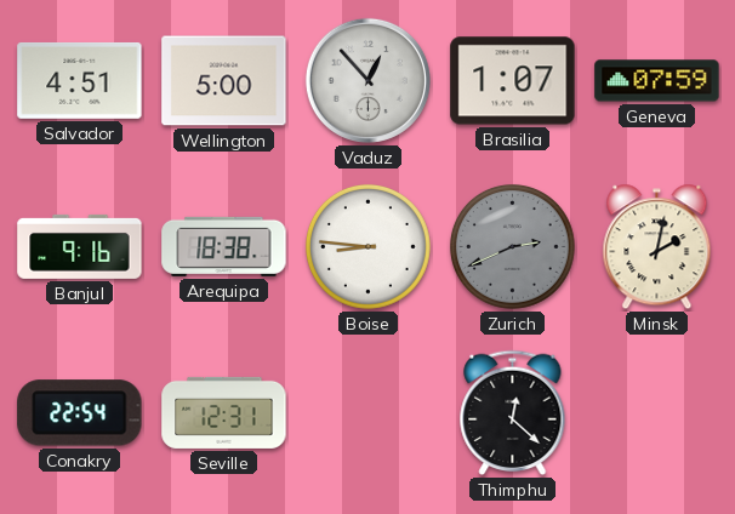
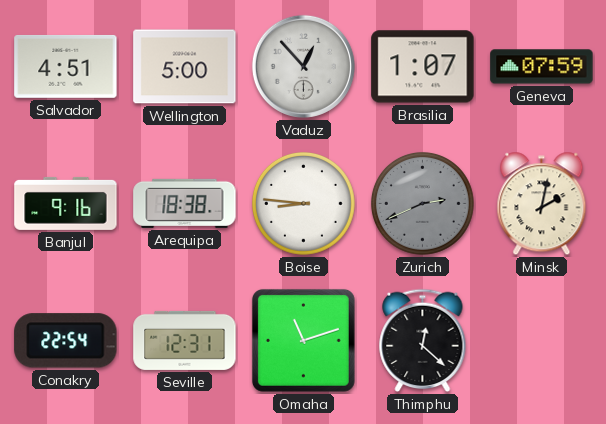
Omaha: none -> 11:12 (303, 340)
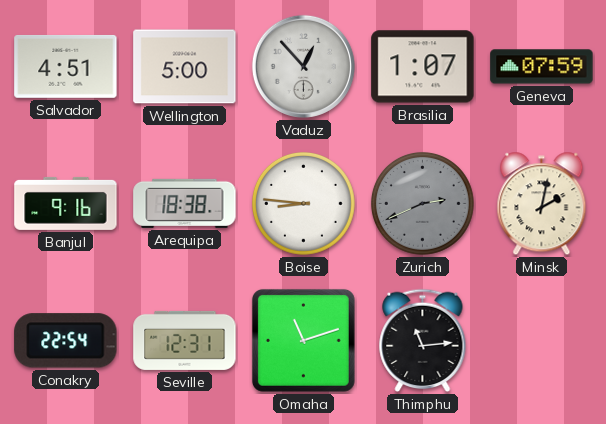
Thimphu: 12:22 -> 11:14 (423, 341)
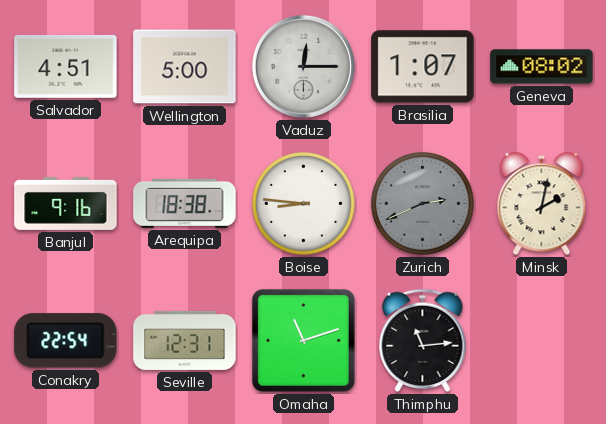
Vaduz: 12:53 -> 12:15 (303, 66)
Geneva: 07:59 -> 08:02 (542, 67)
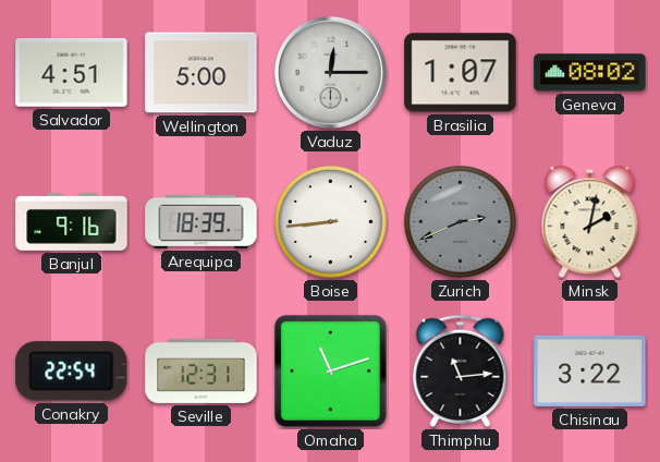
Arequipa: 18:38 -> 18:39 (201, 221)
Boise: 8:46 -> 8:44 (330, 221)
Chisinau: none -> 3:22 (590, 370)
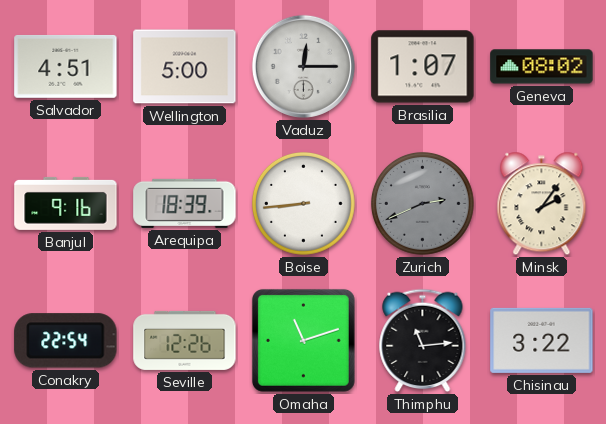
Minsk: 2:02 -> 2:06 (542, 204)
Seville: 12:31 -> 12:26 (185, 340)
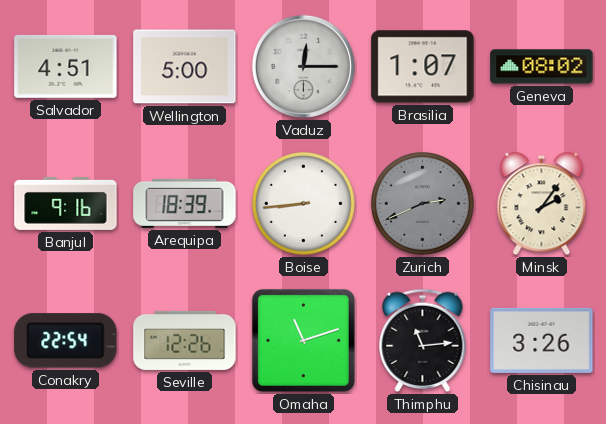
Chisinau: 3:22 -> 3:26 (542, 340)
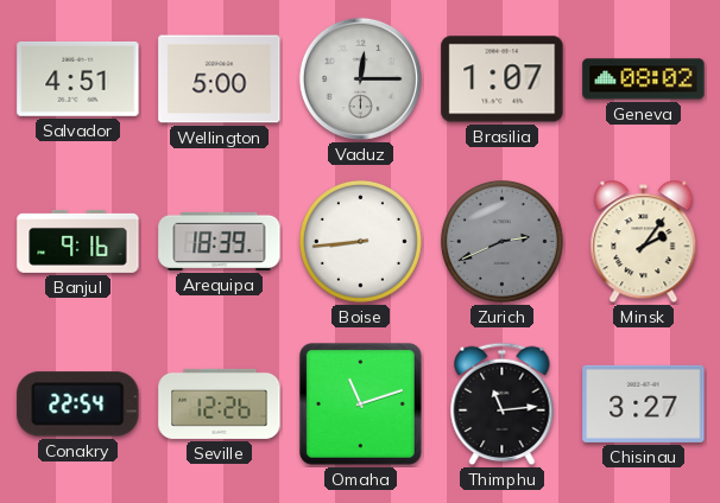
Chisinau: 3:26 -> 3:27 (644, 403)
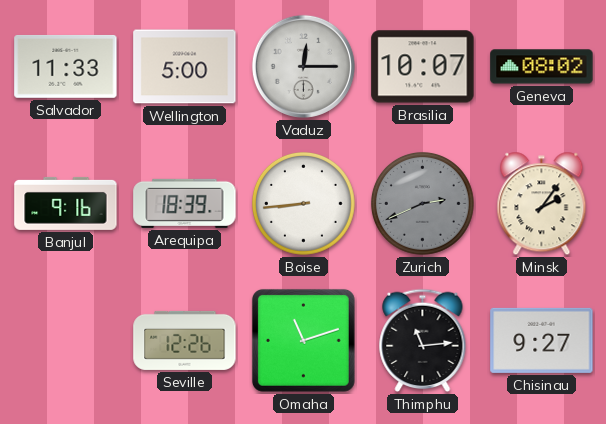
Salvador: 4:51 -> 11:33 (66, 66)
Brasilia: 1:07 -> 10:07 (423, 67)
Conakry: 22:54 -> none (78, 405)
Chisinau: 3:27 -> 9:27 (542, 340)
